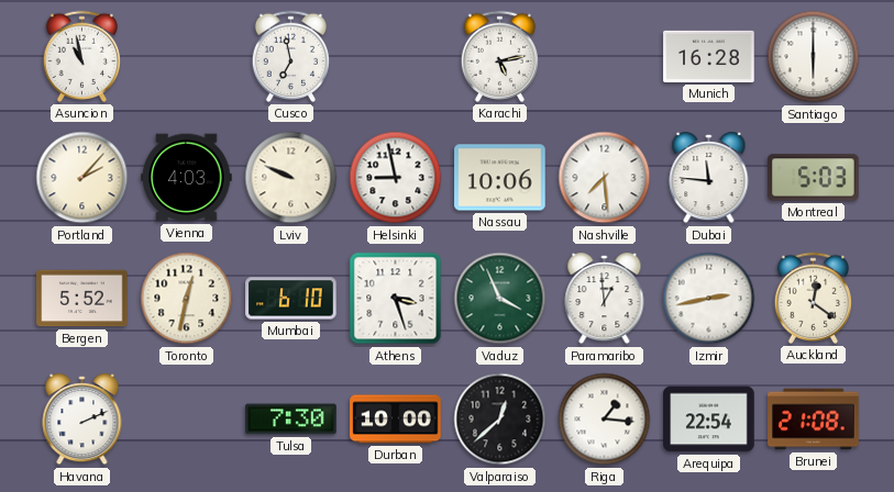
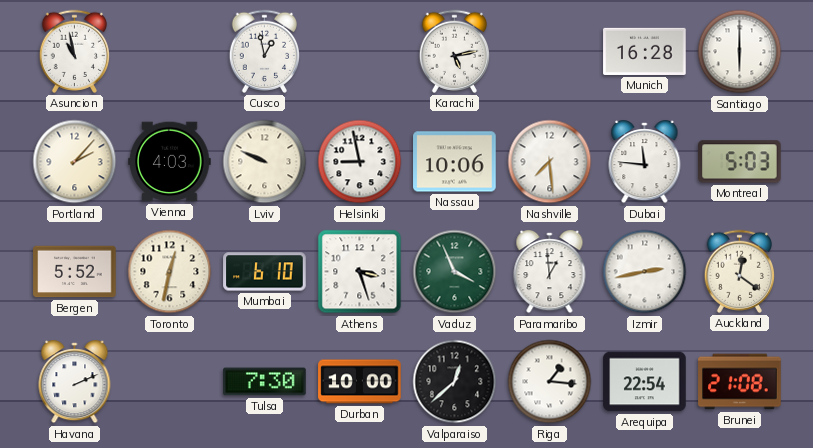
Cusco: 6:58 -> 12:58 (264, 51)
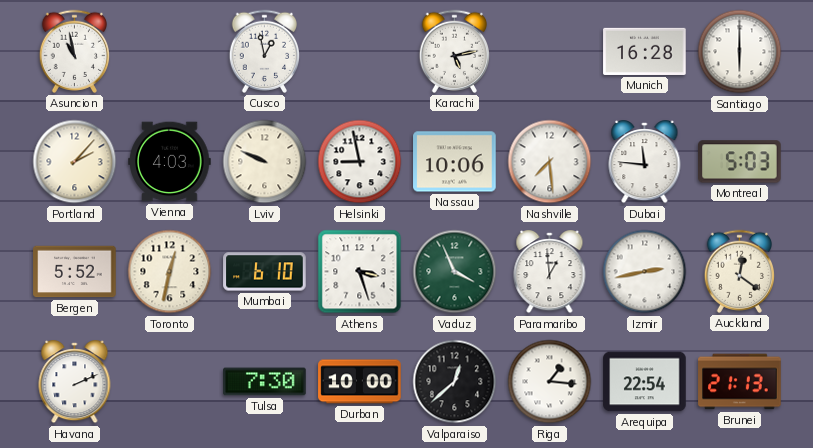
Brunei: 21:08 -> 21:13 (740, 382)
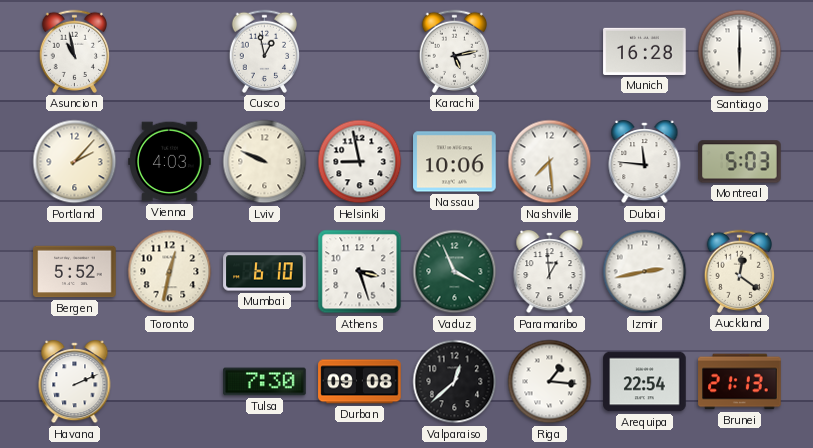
Durban: 10:00 -> 09:08 (360, 382)
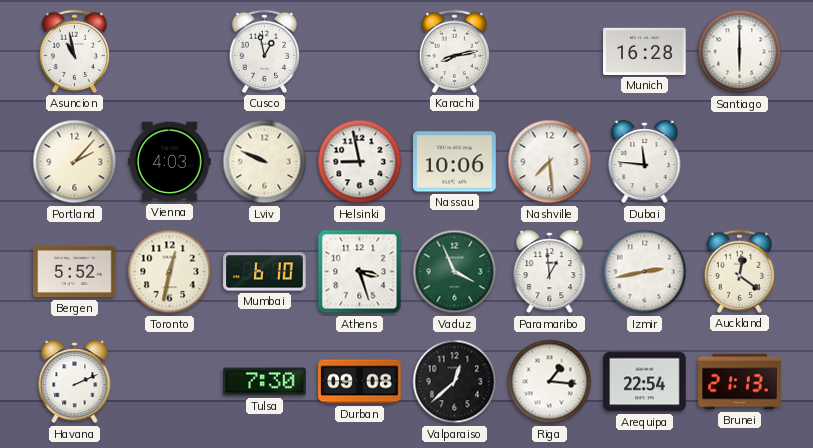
Karachi: 5:13 -> 8:13 (454, 51)
Montreal: 5:03 -> none (740, 162)
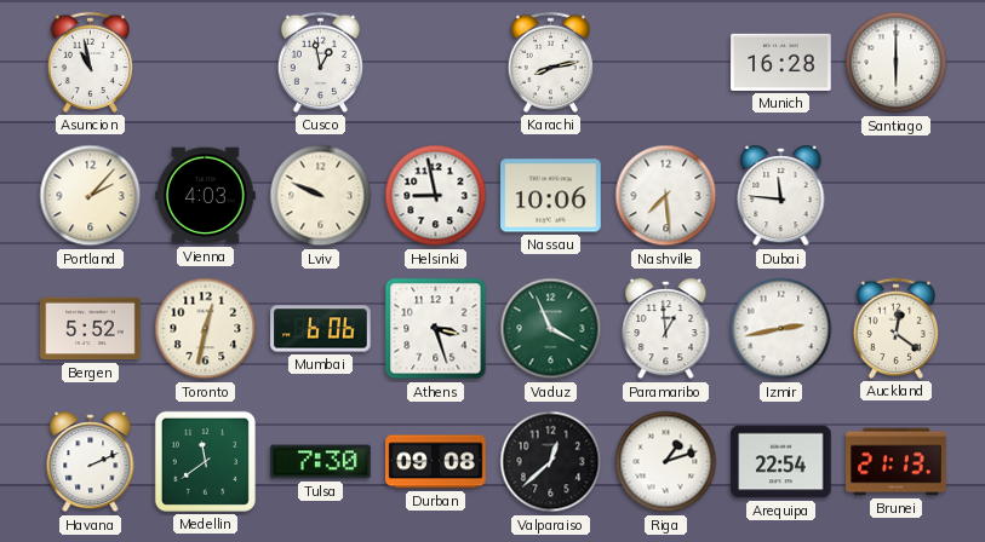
Mumbai: 6:10 -> 6:06 (321, 329)
Medellin: none -> 11:39 (205, 461)
Riga: 1:16 -> 1:12 (666, 462)
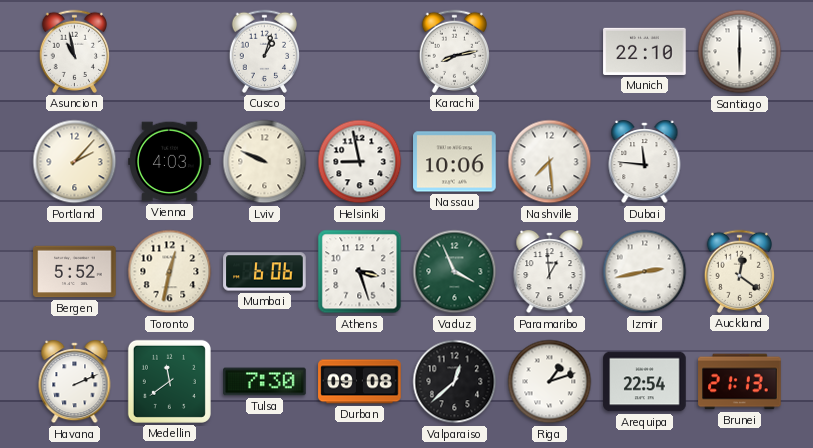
Cusco: 12:58 -> 1:03 (264, 51)
Munich: 16:28 -> 22:10 (645, 51)
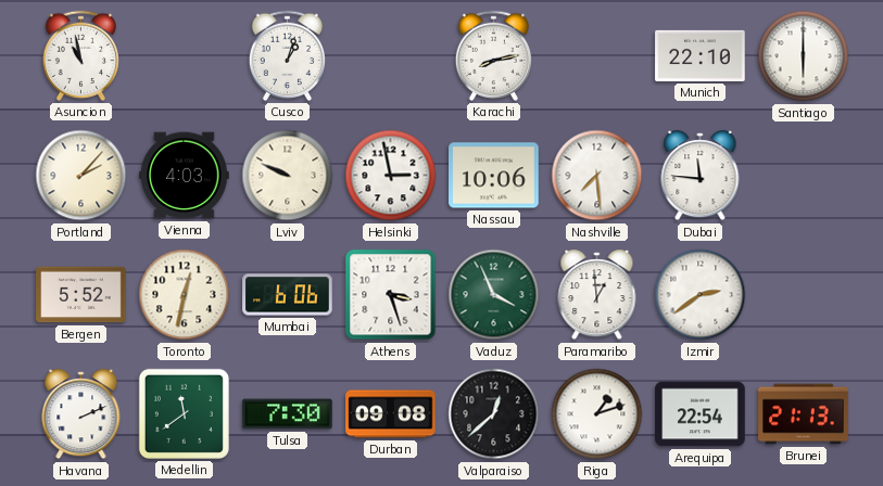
Helsinki: 8:58 -> 2:58 (391, 176)
Izmir: 2:43 -> 2:39 (701, 295)
Auckland: 12:21 -> none (739, 271)
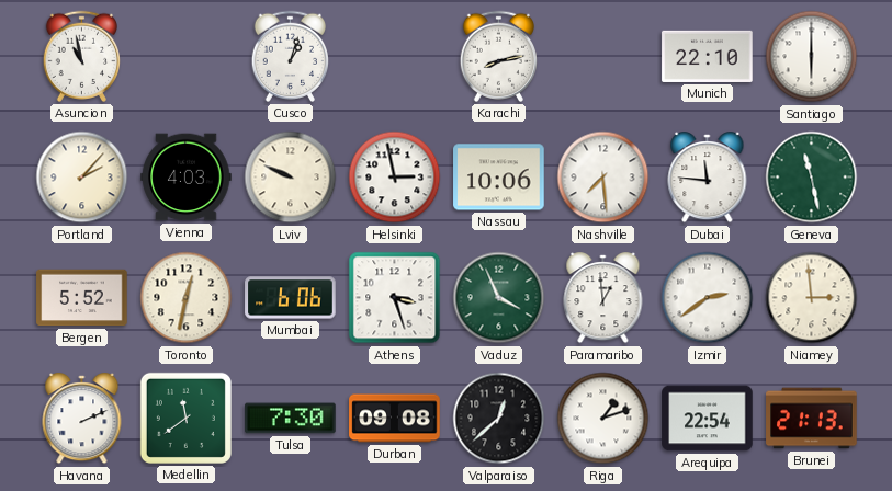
Geneva: none -> 11:28 (812, 178)
Niamey: none -> 2:59 (812, 298)
